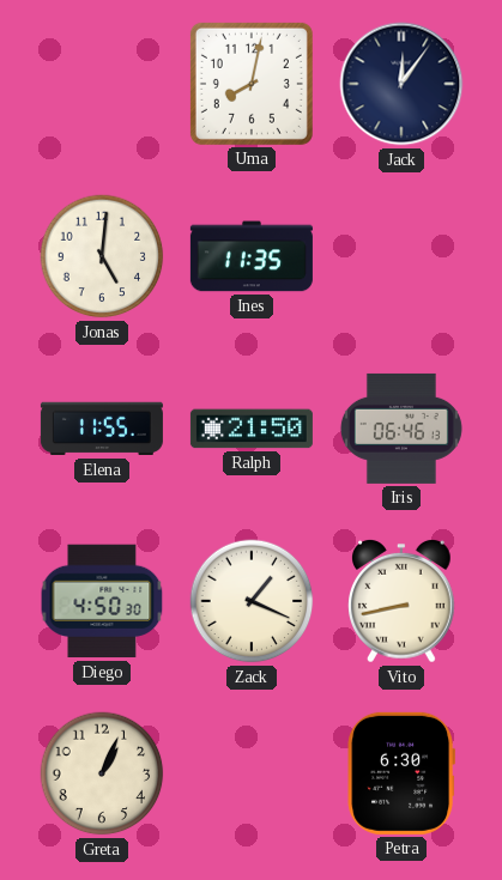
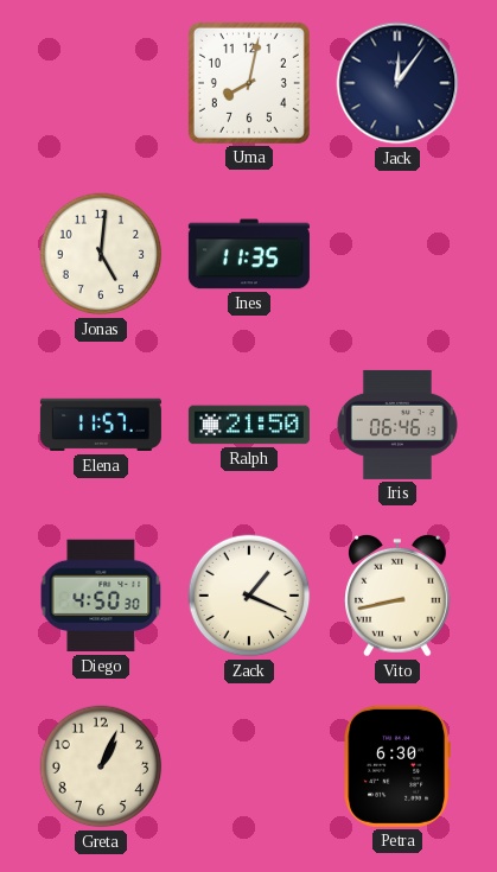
Elena: 11:55 -> 11:57 (101, 425)
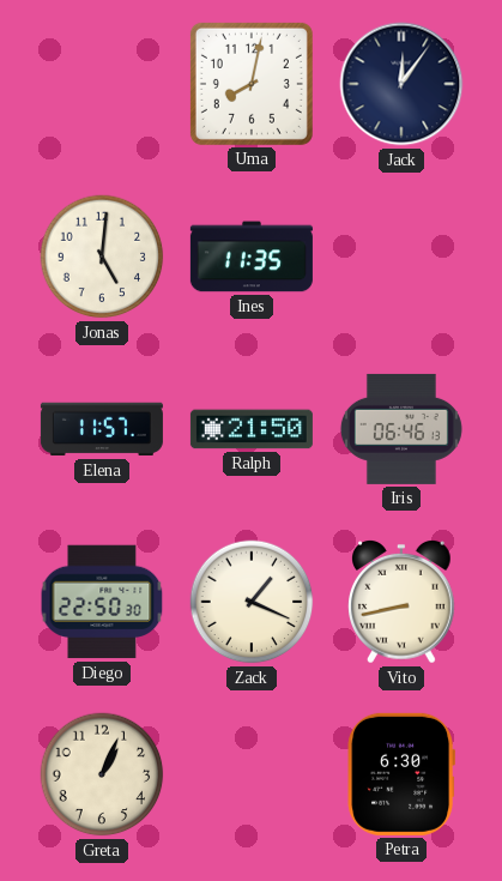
Diego: 4:50 -> 22:50 (102, 602)
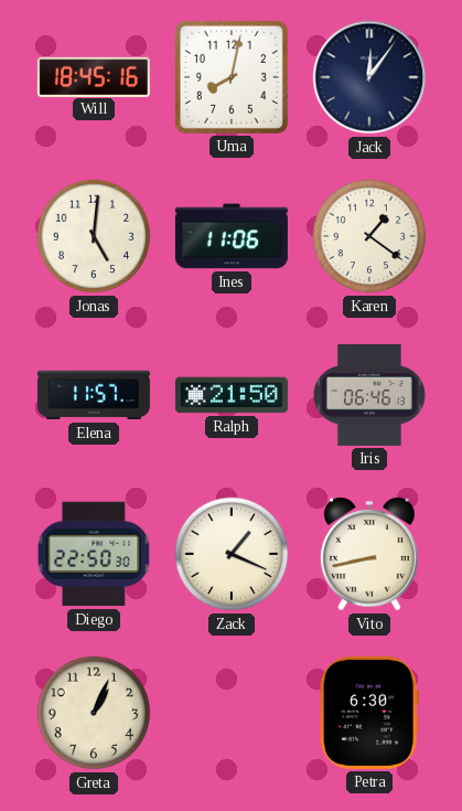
Will: none -> 18:45 (94, 76)
Ines: 11:35 -> 11:06 (232, 236)
Karen: none -> 1:21 (369, 236)
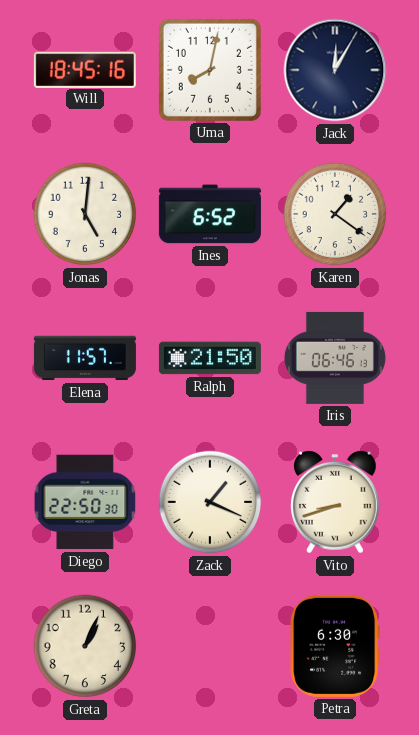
Jack: 12:06 -> 12:05 (335, 70)
Ines: 11:06 -> 6:52 (210, 214)
Vito: 8:43 -> 8:42 (336, 502)
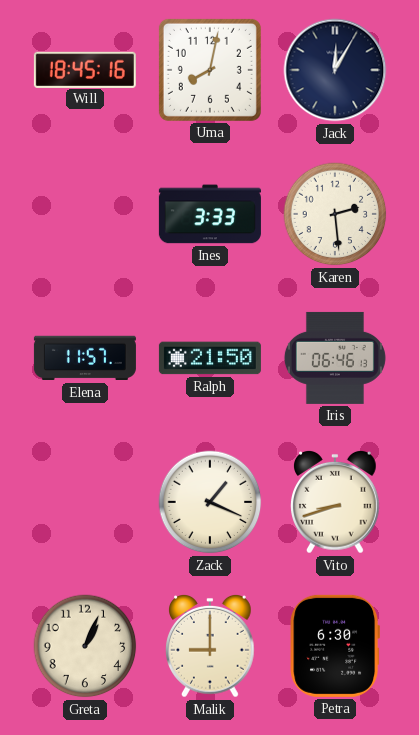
Jonas: 5:01 -> none (85, 214)
Ines: 6:52 -> 3:33 (210, 214)
Karen: 1:21 -> 2:29 (335, 214)
Diego: 22:50 -> none (85, 502)
Malik: none -> 9:00 (211, 646)
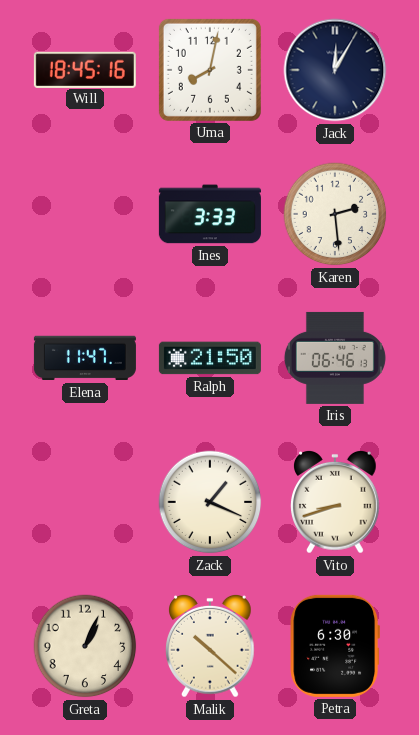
Elena: 11:57 -> 11:47 (85, 358)
Malik: 9:00 -> 10:22 (211, 646)
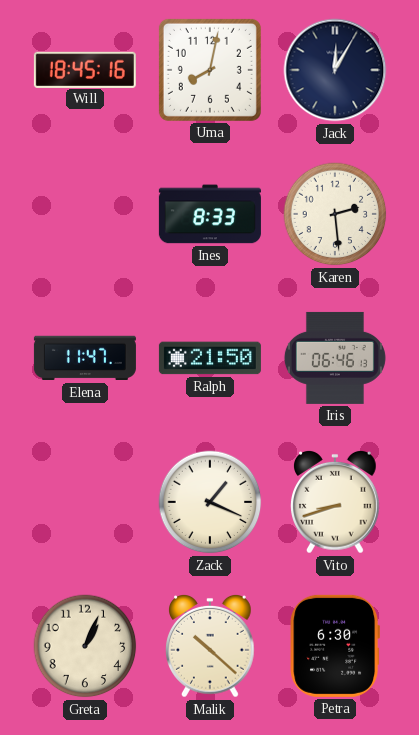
Ines: 3:33 -> 8:33 (210, 214)
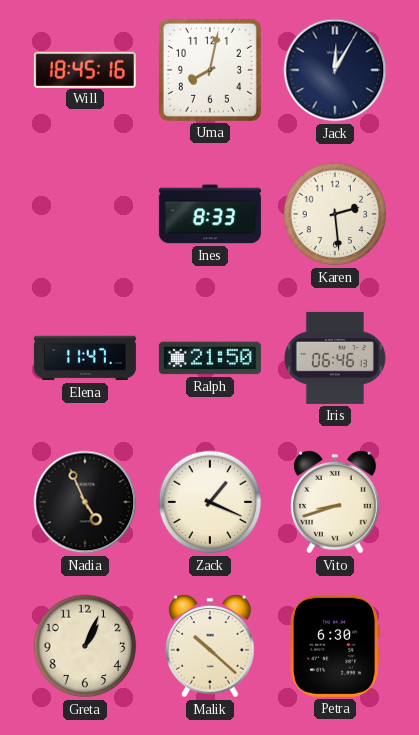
Nadia: none -> 4:56 (85, 502)
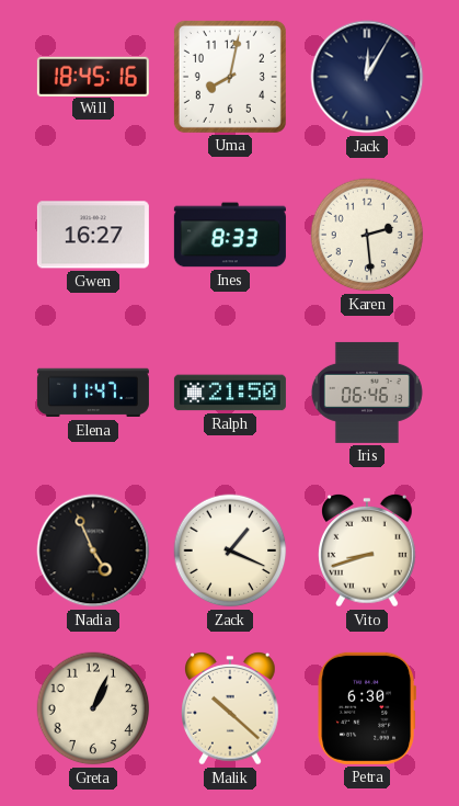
Gwen: none -> 16:27 (93, 235)
